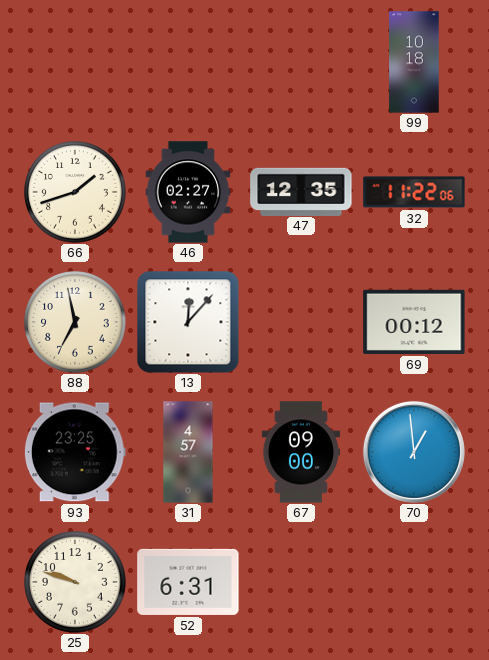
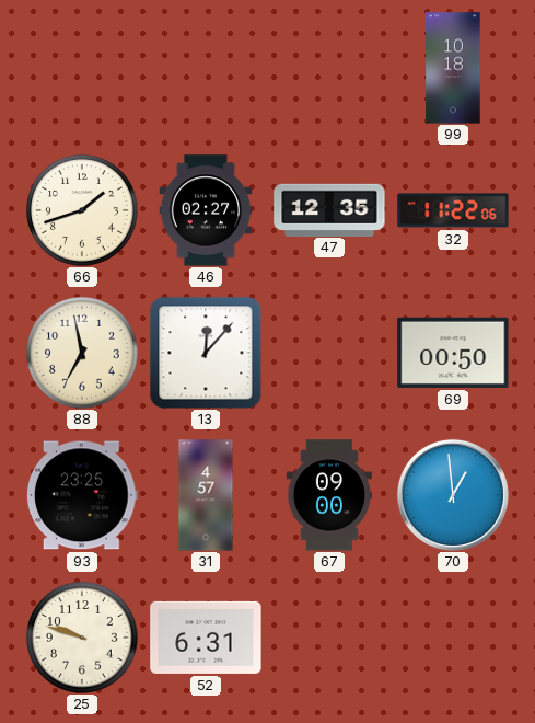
69: 00:12 -> 00:50 (453, 353)
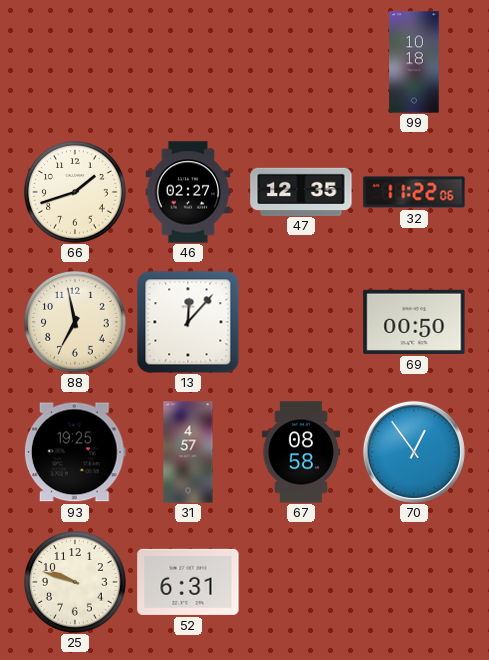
93: 23:25 -> 19:25 (75, 452)
67: 09:00 -> 08:58 (300, 452)
70: 12:59 -> 12:54 (414, 452)
